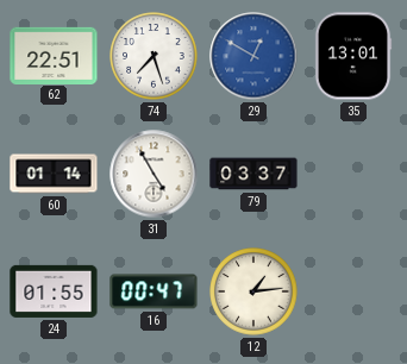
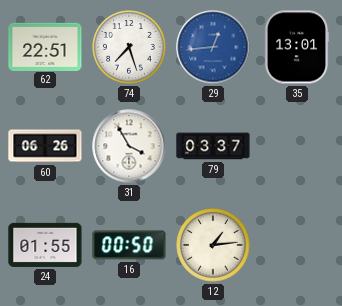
29: 12:50 -> 12:44 (213, 47)
60: 01:14 -> 06:26 (45, 146)
31: 4:55 -> 3:55 (129, 146)
16: 00:47 -> 00:50 (129, 245)
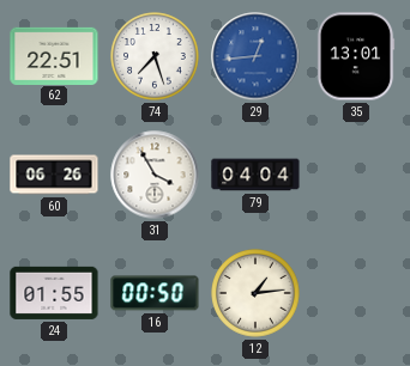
79: 03:37 -> 04:04 (255, 175)
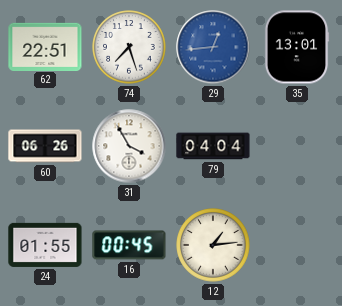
16: 00:50 -> 00:45 (129, 245)
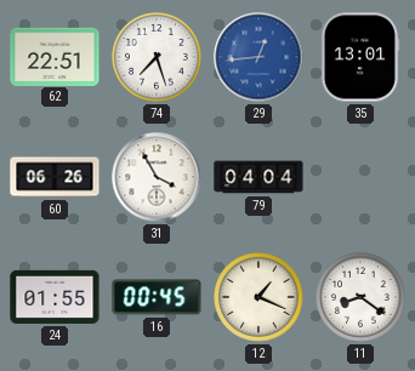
12: 1:14 -> 1:19 (258, 297)
11: none -> 8:21 (360, 297)
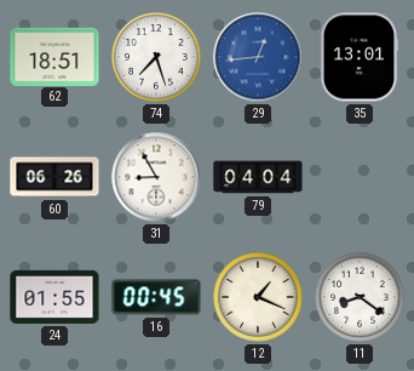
62: 22:51 -> 18:51 (54, 56)
31: 3:55 -> 8:55 (156, 177)
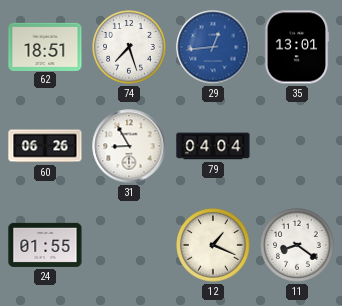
16: 00:45 -> none (156, 297)
